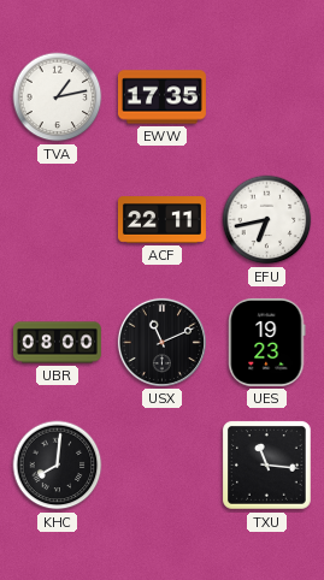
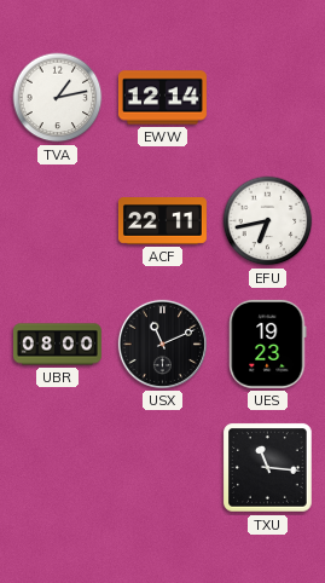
EWW: 17:35 -> 12:14 (162, 98)
KHC: 8:01 -> none (58, 466)
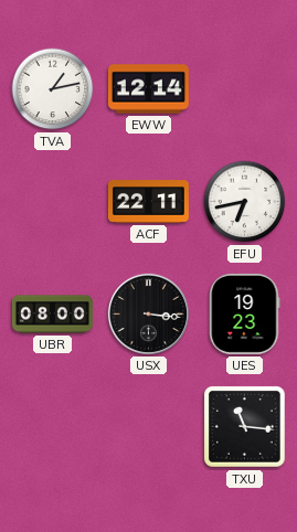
USX: 11:11 -> 3:16 (148, 313)
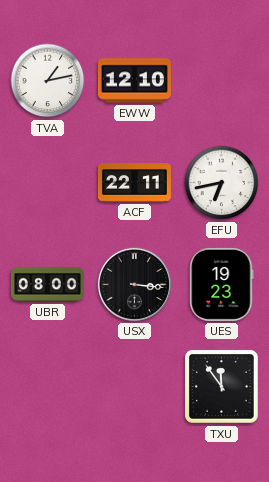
EWW: 12:14 -> 12:10 (134, 81)
TXU: 11:16 -> 11:54 (222, 387)
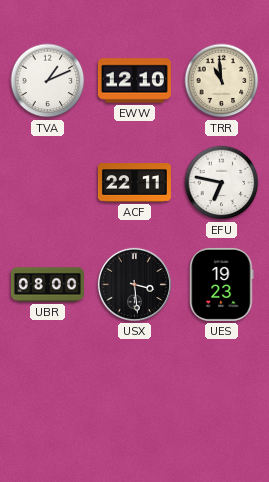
TVA: 1:13 -> 1:11 (48, 81)
TRR: none -> 10:59 (222, 81)
EFU: 6:43 -> 6:47 (222, 183)
USX: 3:16 -> 3:29 (134, 284)
TXU: 11:54 -> none (222, 387)
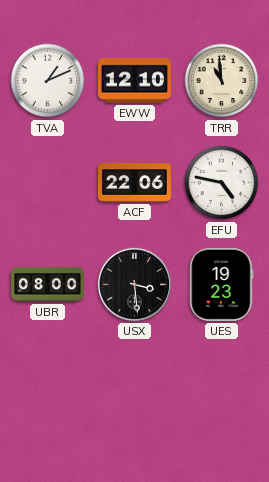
ACF: 22:11 -> 22:06 (134, 183)
EFU: 6:47 -> 4:47 (222, 183)
